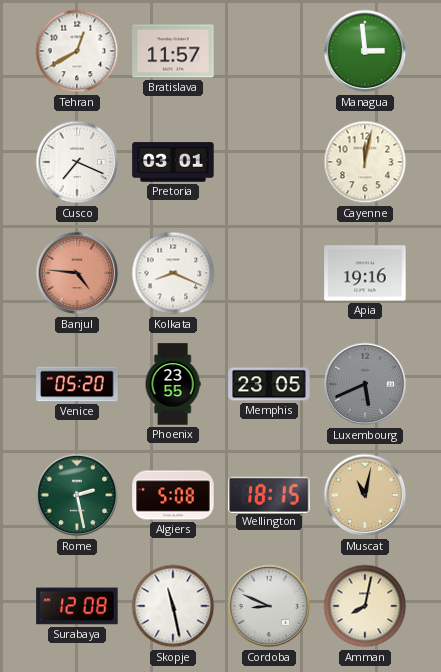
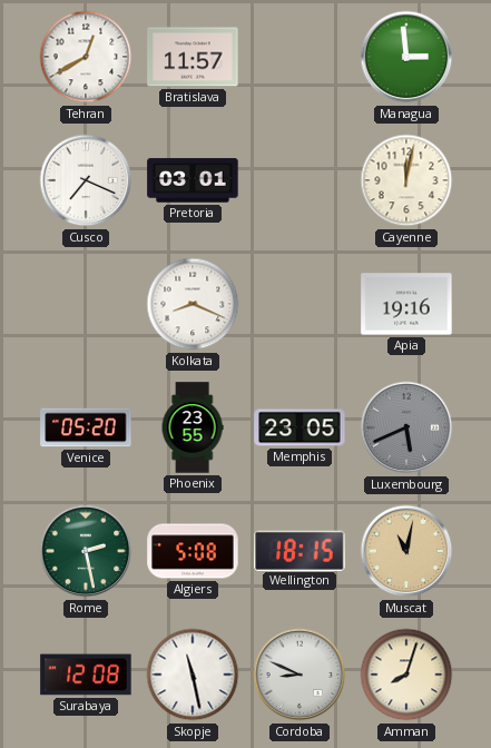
Banjul: 4:46 -> none (77, 273)
Amman: 8:02 -> 8:03 (406, 675)
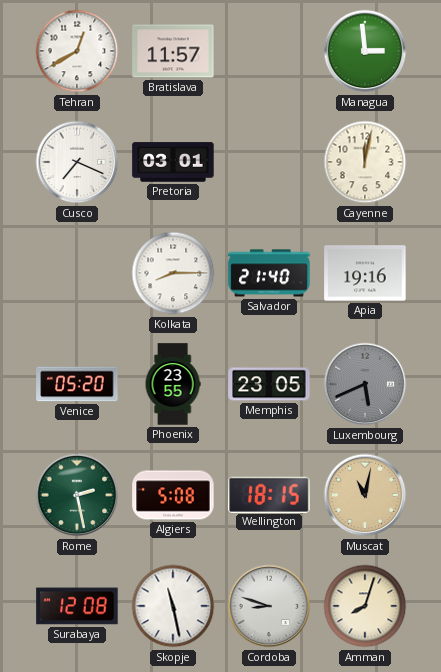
Kolkata: 8:19 -> 8:15 (173, 273)
Salvador: none -> 21:40 (269, 273)
Cordoba: 8:49 -> 8:48 (269, 606)
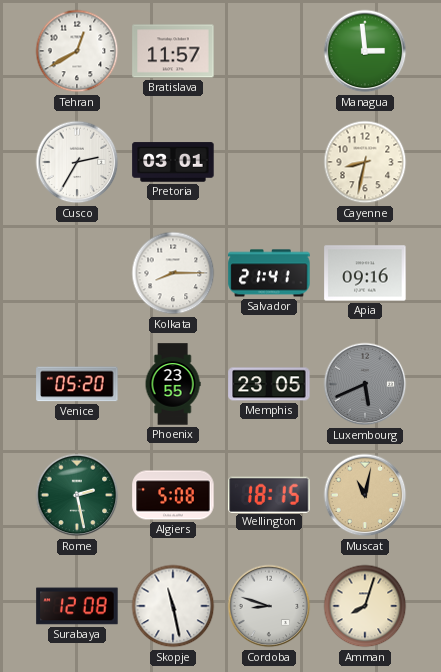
Cusco: 7:19 -> 2:35 (77, 162)
Cayenne: 12:02 -> 8:32 (365, 162)
Salvador: 21:40 -> 21:41 (269, 273)
Apia: 19:16 -> 09:16 (365, 273)
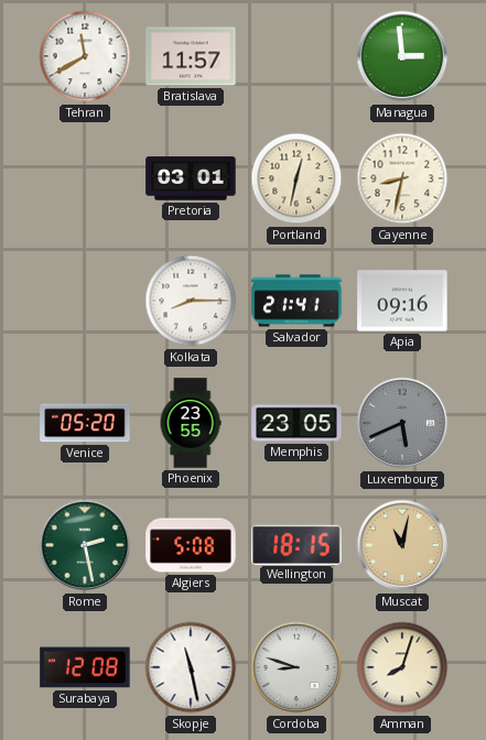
Tehran: 12:40 -> 11:40 (85, 56)
Cusco: 2:35 -> none (77, 162)
Portland: none -> 12:32 (296, 178)
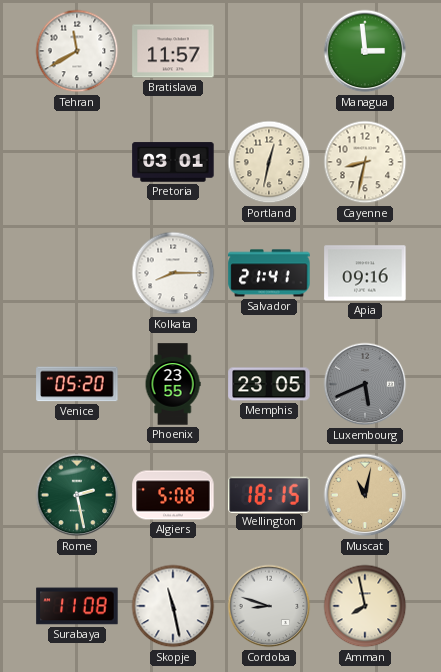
Surabaya: 12:08 -> 11:08 (77, 606)
Amman: 8:03 -> 7:58 (365, 606)
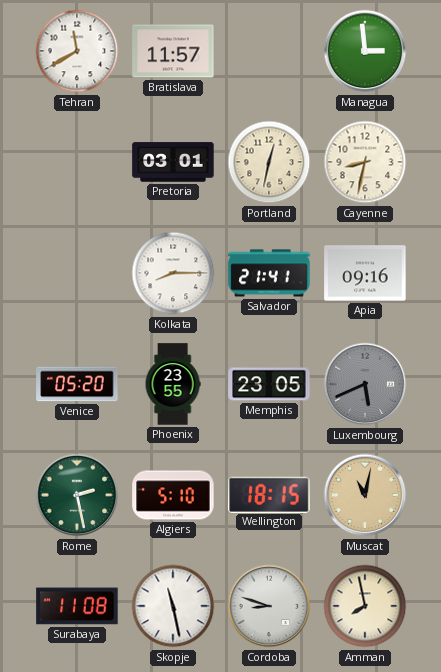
Algiers: 5:08 -> 5:10 (173, 495)
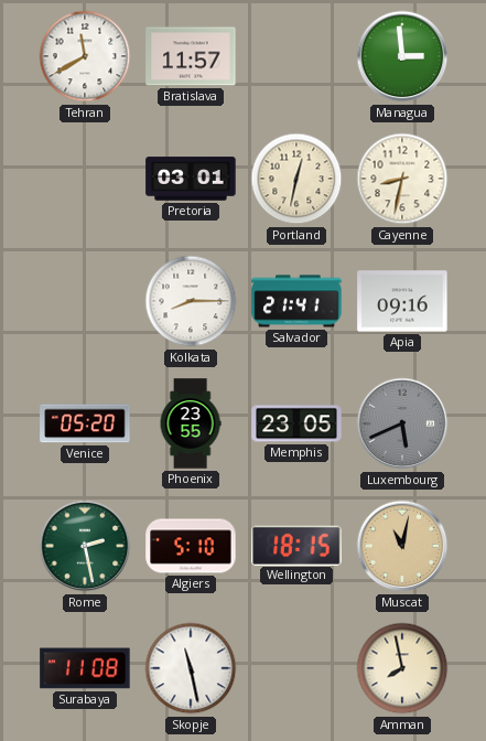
Cordoba: 8:48 -> none (269, 606)
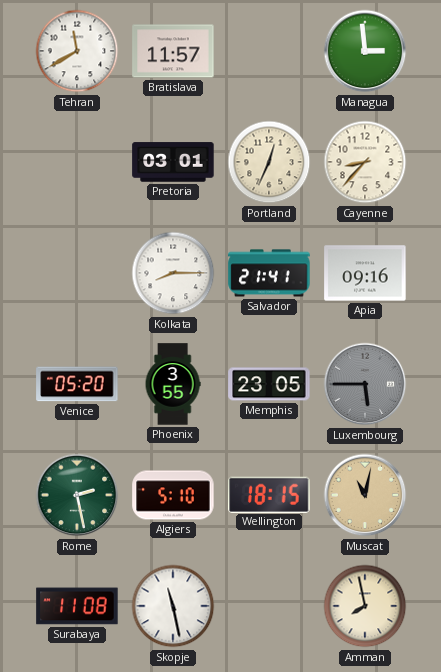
Portland: 12:32 -> 12:34 (269, 162)
Cayenne: 8:32 -> 8:37 (365, 162)
Phoenix: 23:55 -> 3:55 (173, 384)
Luxembourg: 5:41 -> 5:45 (365, 384)
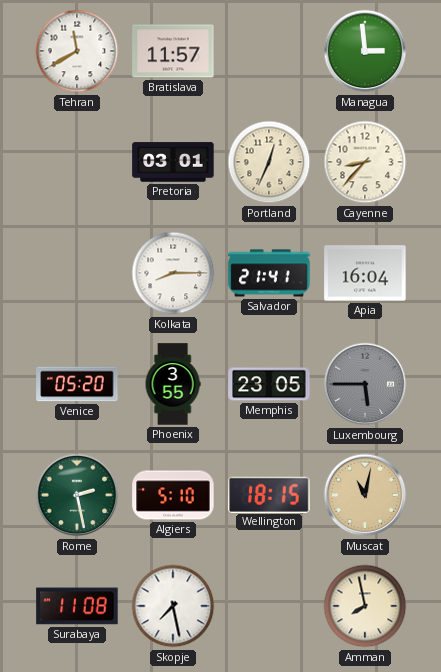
Apia: 09:16 -> 16:04 (365, 273)
Skopje: 11:28 -> 7:28 (173, 606)
